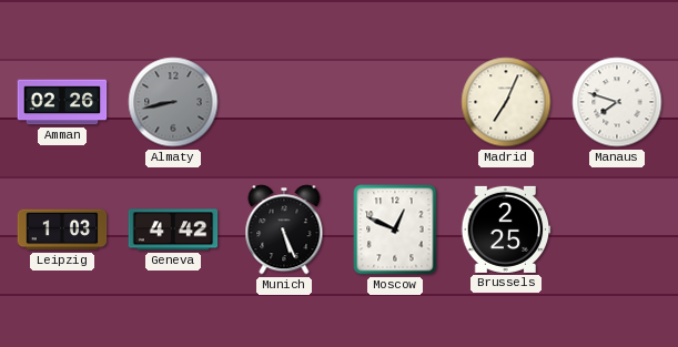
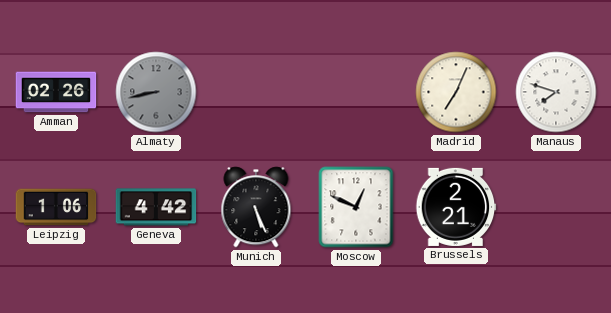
Leipzig: 1:03 -> 1:06 (56, 207)
Brussels: 2:25 -> 2:21 (456, 207)
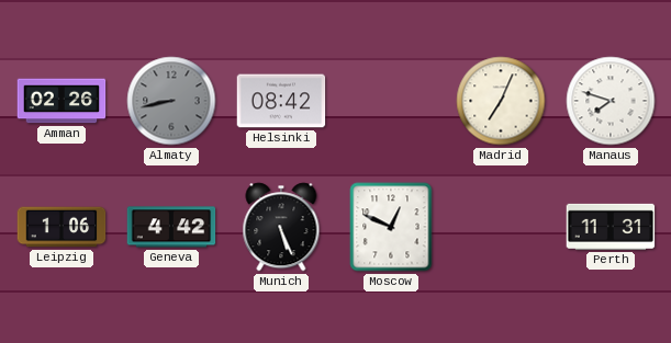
Helsinki: none -> 08:42 (281, 101)
Brussels: 2:21 -> none (456, 207)
Perth: none -> 11:31 (611, 227)
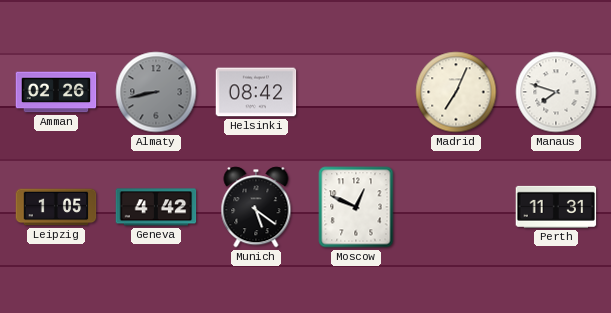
Leipzig: 1:06 -> 1:05 (56, 207)
Munich: 5:26 -> 5:21 (256, 207)
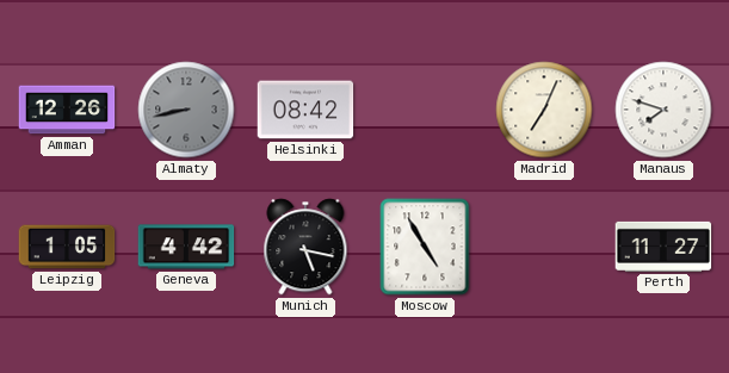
Amman: 02:26 -> 12:26 (67, 110)
Munich: 5:21 -> 5:17 (305, 247)
Moscow: 12:49 -> 4:55 (425, 247)
Perth: 11:31 -> 11:27 (663, 247)
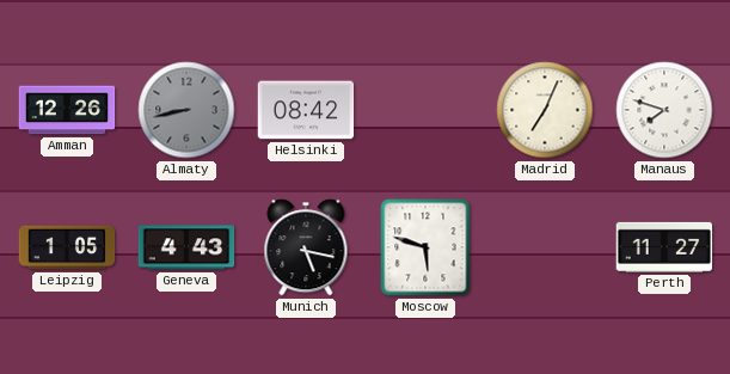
Geneva: 4:42 -> 4:43 (186, 247)
Moscow: 4:55 -> 5:48 (425, 247)
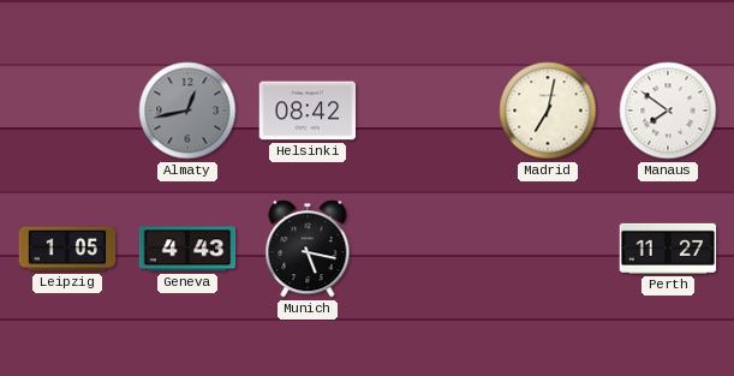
Amman: 12:26 -> none (67, 110)
Almaty: 8:43 -> 12:43 (187, 111)
Madrid: 7:04 -> 7:02 (548, 111)
Manaus: 7:48 -> 7:51 (668, 111)
Moscow: 5:48 -> none (425, 247)
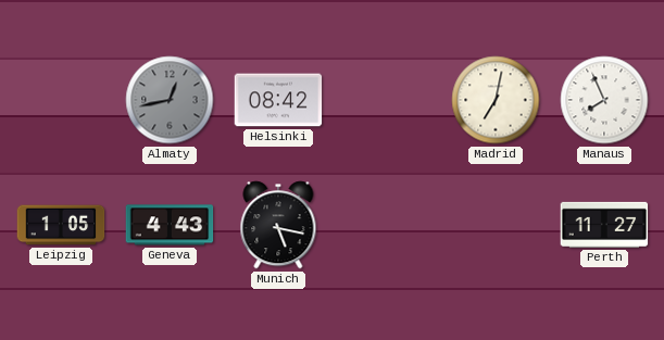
Manaus: 7:51 -> 7:56 (604, 100)
